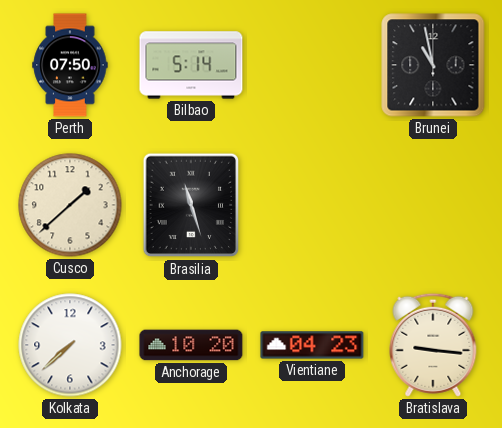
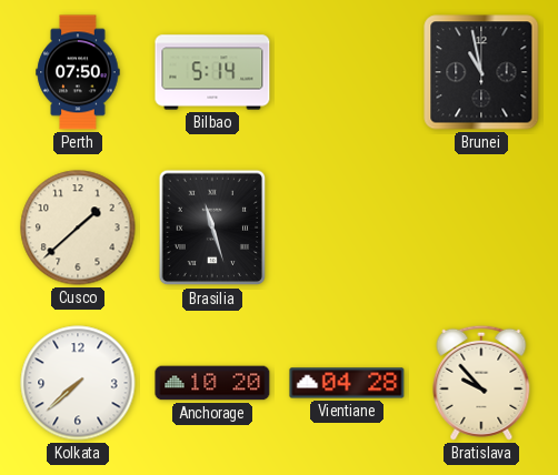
Vientiane: 04:23 -> 04:28 (347, 383)
Bratislava: 9:16 -> 9:53 (481, 383)
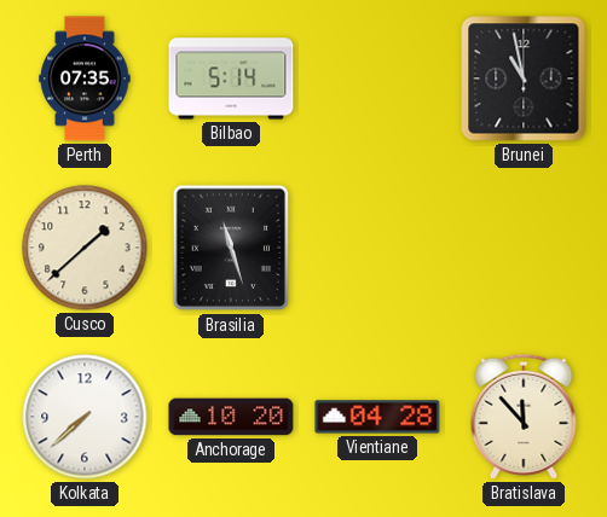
Perth: 07:50 -> 07:35 (85, 79)
Bratislava: 9:53 -> 11:53 (524, 417)
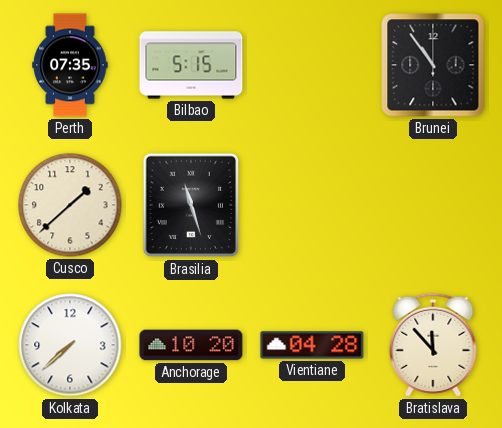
Bilbao: 5:14 -> 5:15 (191, 65)
Brunei: 10:58 -> 10:54 (433, 65)
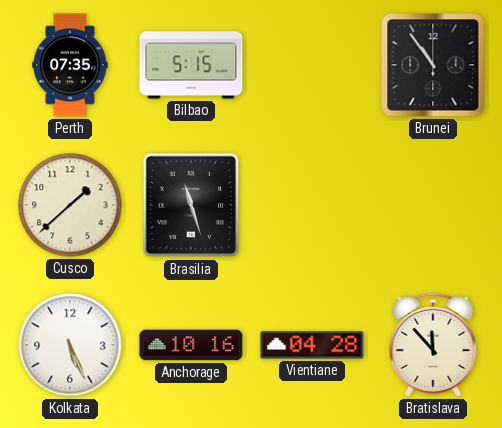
Kolkata: 7:38 -> 5:26 (70, 345)
Anchorage: 10:20 -> 10:16 (191, 345)
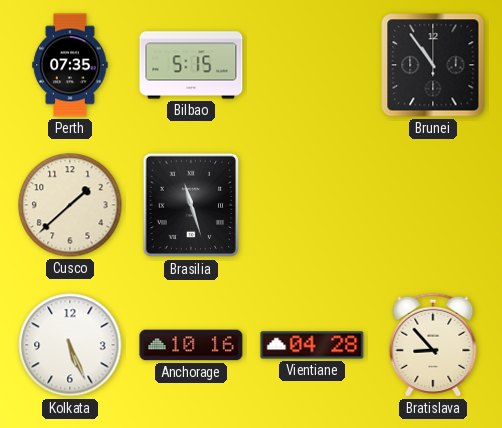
Bratislava: 11:53 -> 8:53 (433, 345)
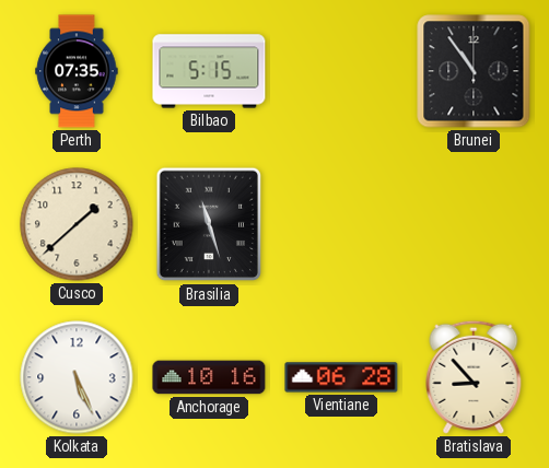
Vientiane: 04:28 -> 06:28 (341, 377)
